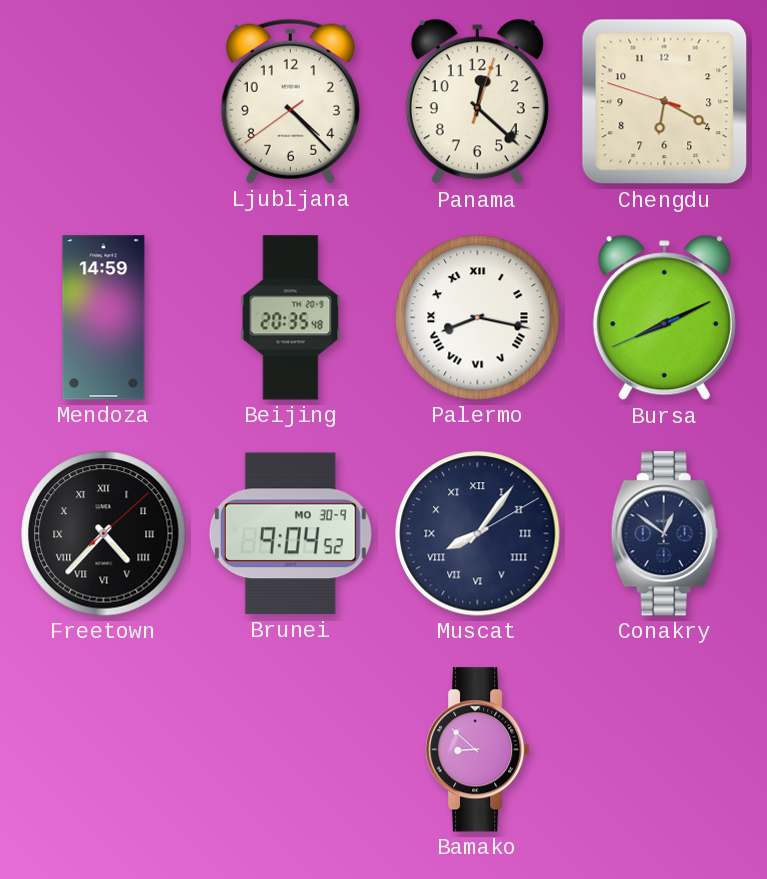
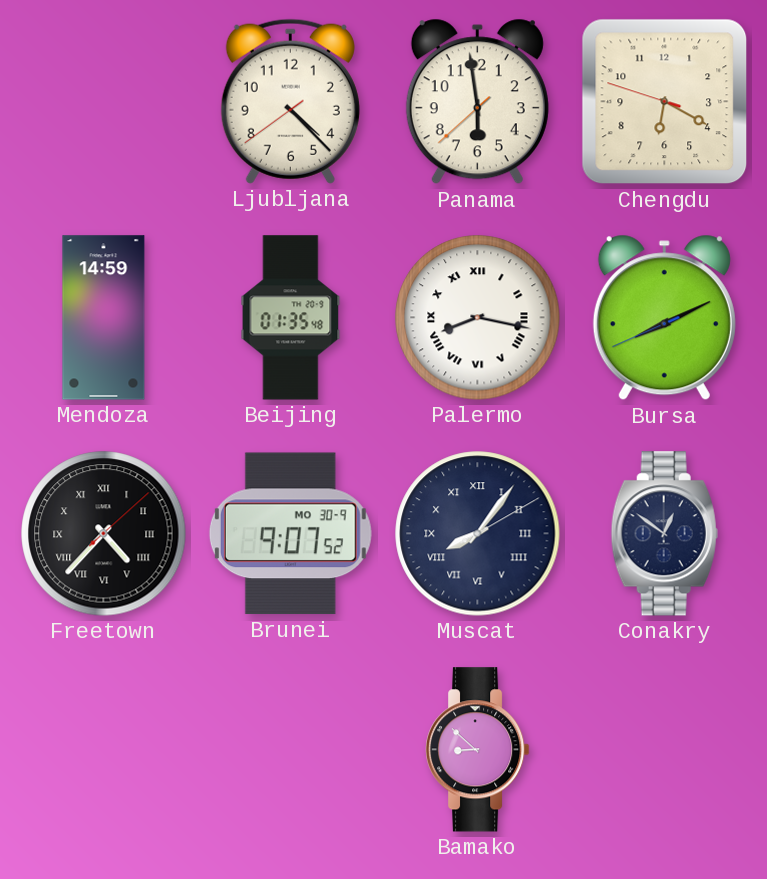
Panama: 12:22 -> 5:58 (477, 102)
Beijing: 20:35 -> 01:35 (291, 318)
Brunei: 9:04 -> 9:07 (290, 534)
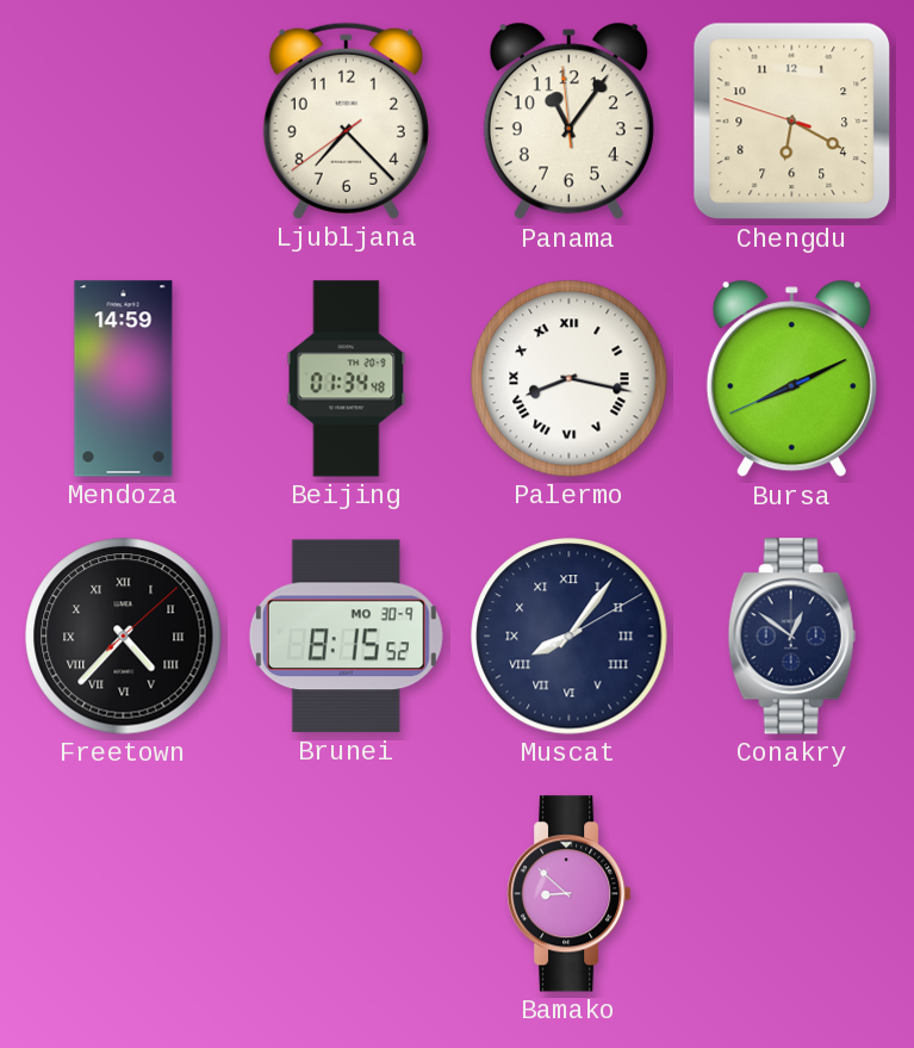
Ljubljana: 4:22 -> 7:22 (346, 120)
Panama: 5:58 -> 11:05 (568, 122)
Beijing: 01:35 -> 01:34 (347, 379)
Brunei: 9:07 -> 8:15 (346, 637)
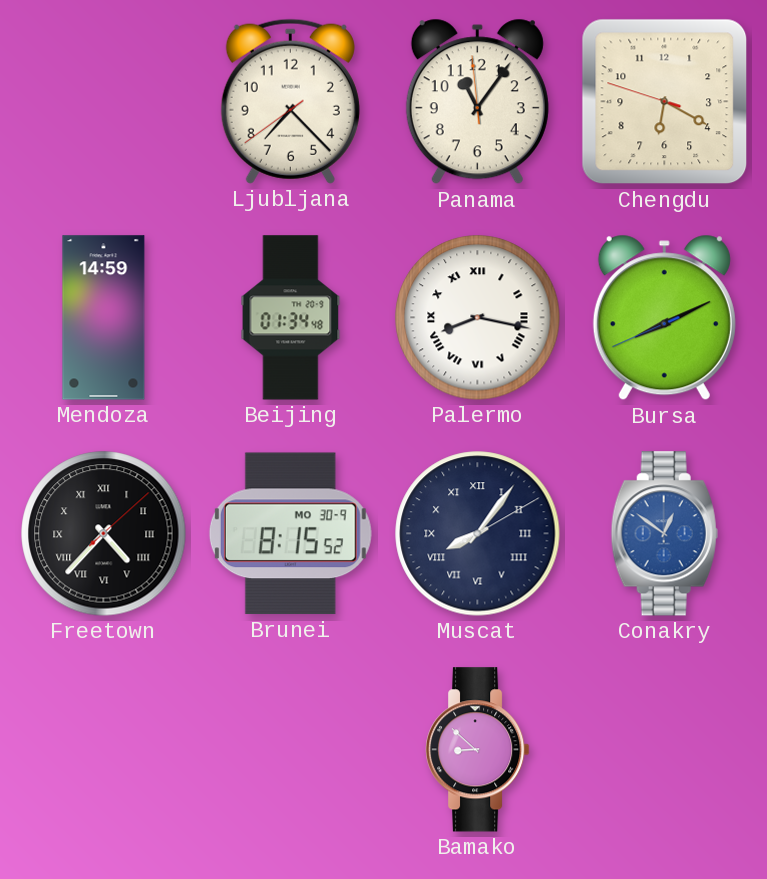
Conakry dial: navy -> blue (664, 534)
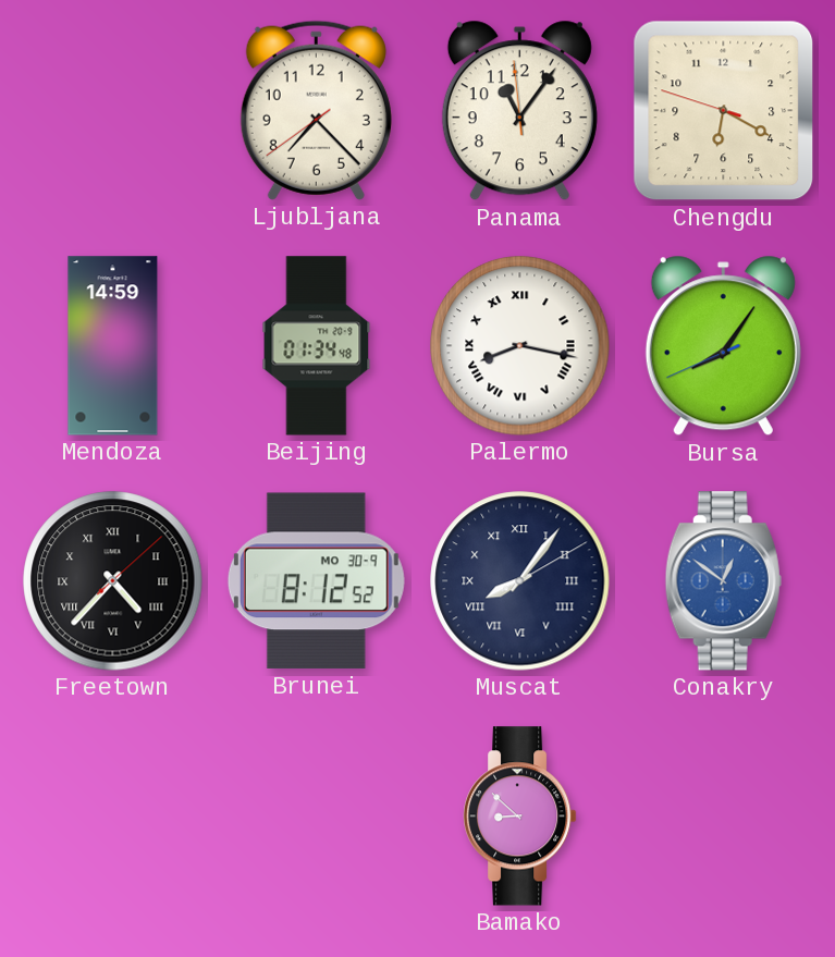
Bursa: 8:10 -> 8:05 (723, 346)
Brunei: 8:15 -> 8:12 (316, 581)
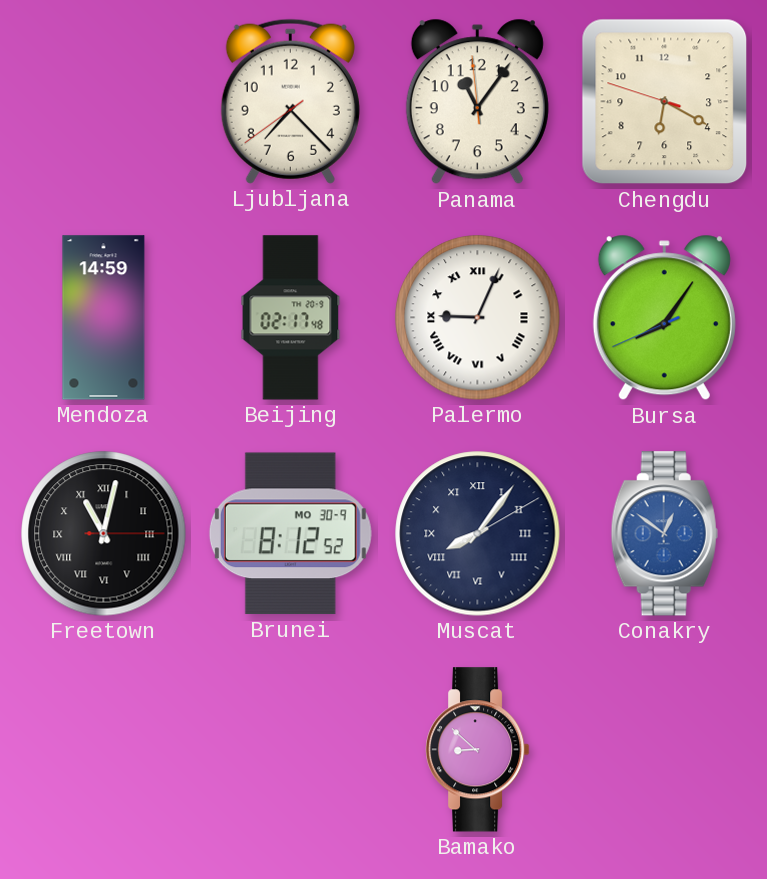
Beijing: 01:34 -> 02:17 (291, 318)
Palermo: 8:17 -> 9:04 (478, 318)
Freetown: 4:37 -> 11:02 (104, 534)
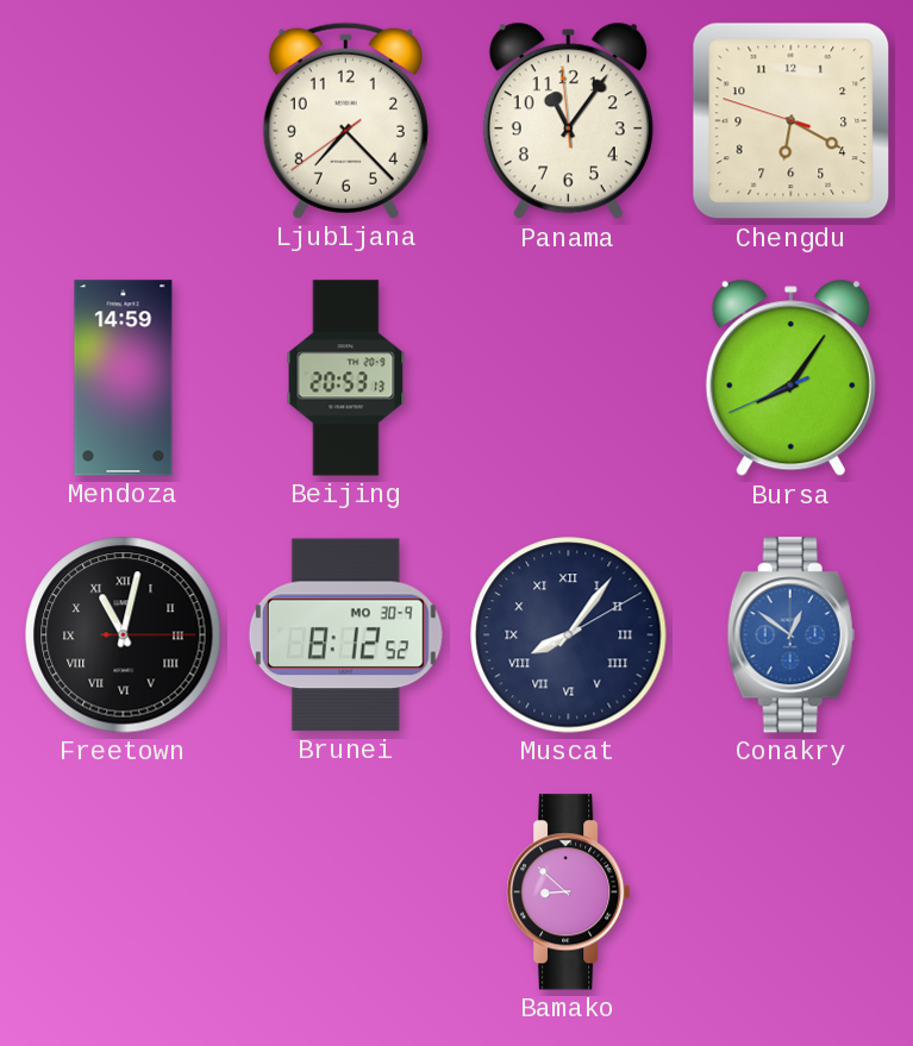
Beijing: 02:17 -> 20:53 (346, 378)
Palermo: 9:04 -> none (478, 318)
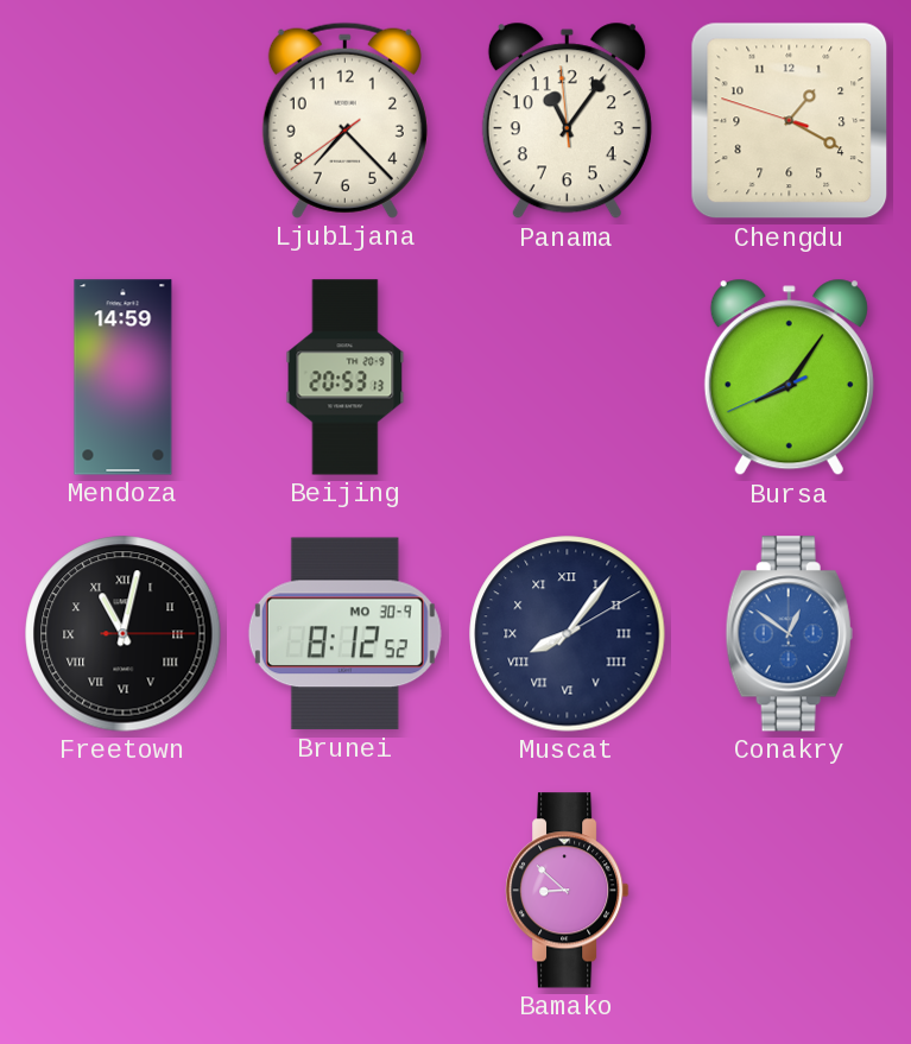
Chengdu: 6:19 -> 1:19 (790, 121)
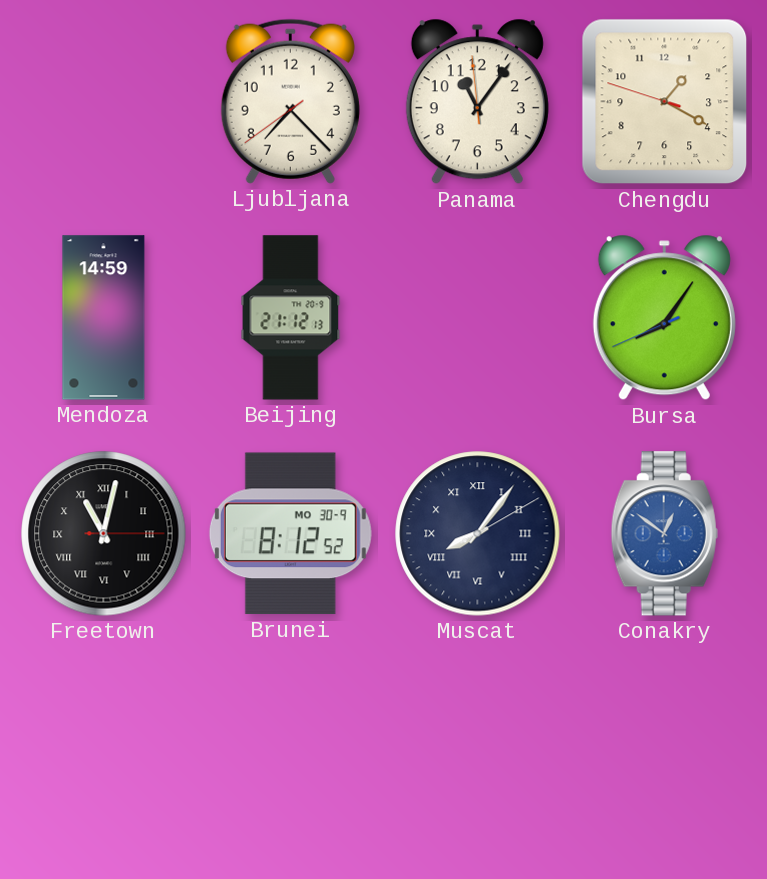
Beijing: 20:53 -> 21:12 (291, 318)
Bamako: 8:52 -> none (568, 891)
